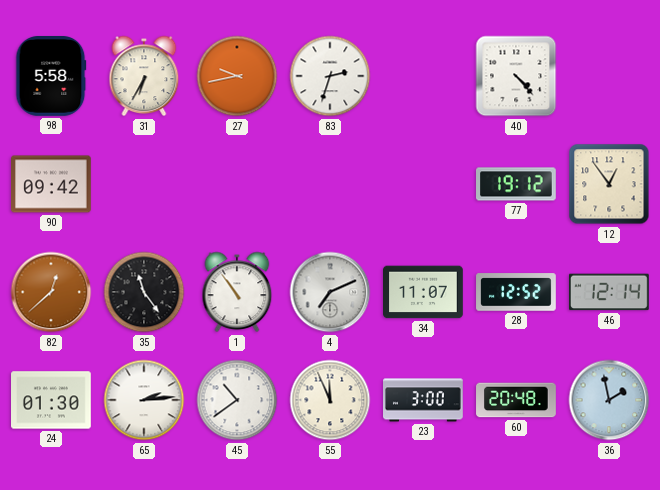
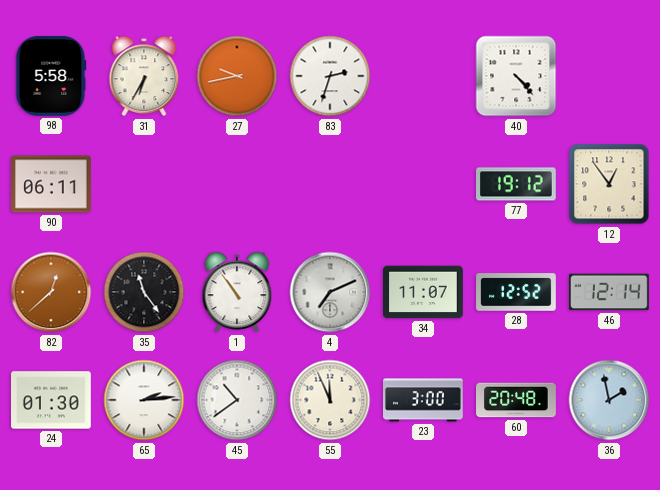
90: 09:42 -> 06:11 (52, 184)
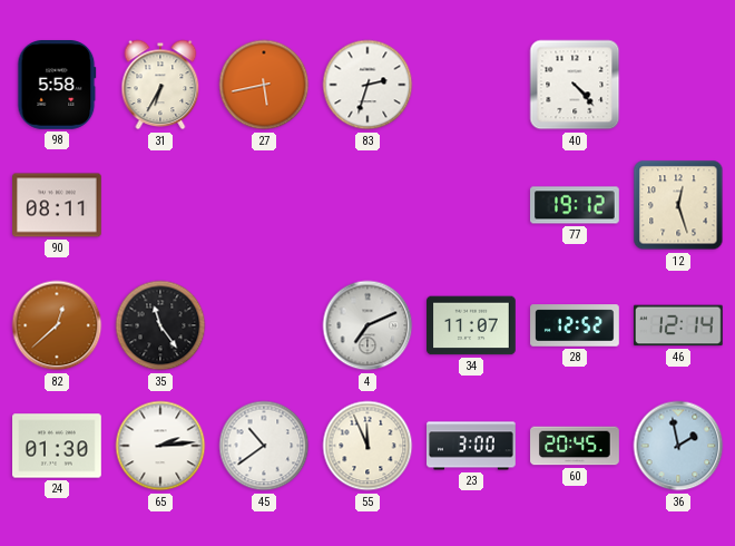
27: 9:43 -> 5:43 (264, 85)
90: 06:11 -> 08:11 (58, 205)
12: 12:54 -> 12:27 (678, 205)
1: 10:54 -> none (237, 292)
60: 20:48 -> 20:45 (575, 446)
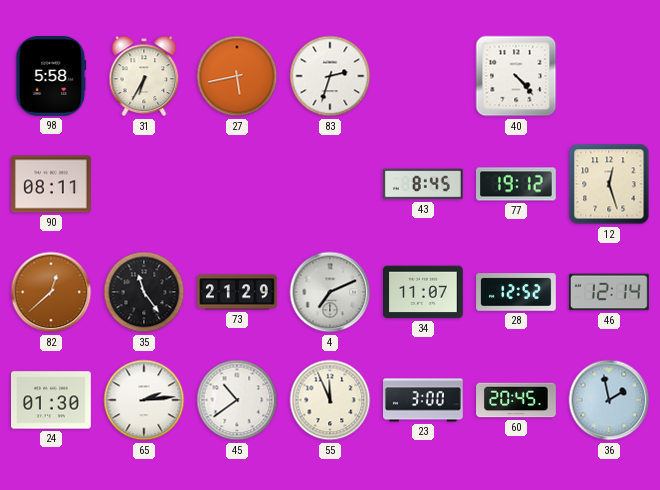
43: none -> 8:45 (424, 184)
73: none -> 21:29 (237, 292)
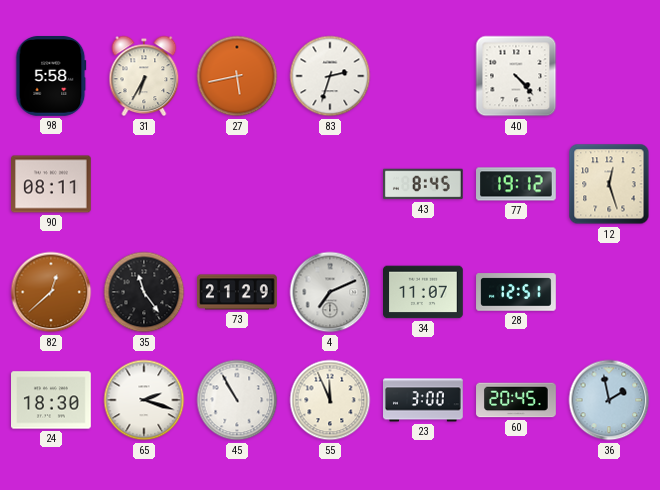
28: 12:52 -> 12:51 (516, 292)
46: 12:14 -> none (609, 292)
24: 01:30 -> 18:30 (52, 400)
65: 2:14 -> 2:18 (144, 400)
45: 10:39 -> 10:55 (237, 400)
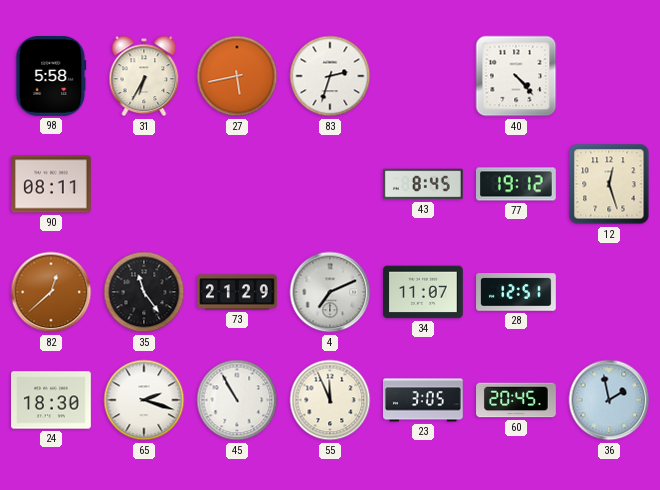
23: 3:00 -> 3:05 (424, 400)
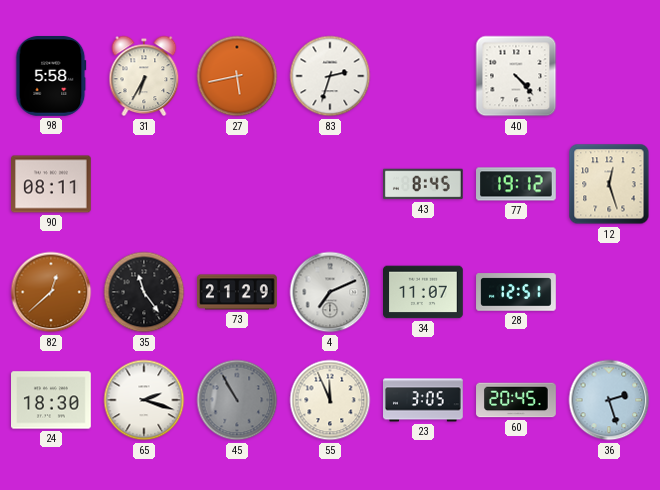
45 dial: white -> grey (237, 400)
36: 1:58 -> 2:27 (609, 400)
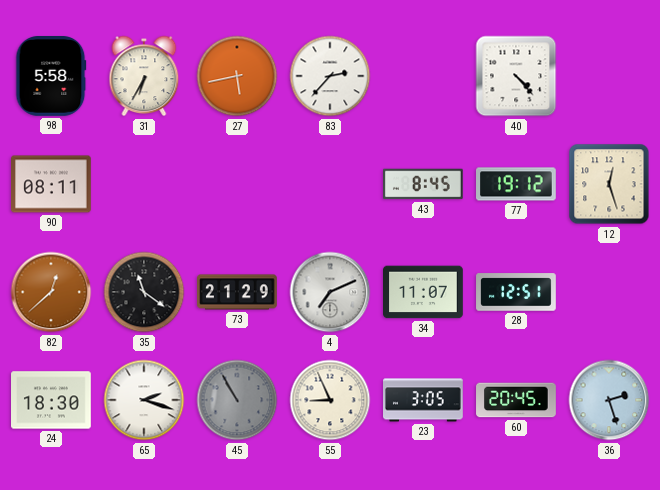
83: 2:33 -> 2:37 (330, 76)
35: 11:24 -> 11:21 (144, 292)
55: 11:56 -> 8:56 (330, 400)
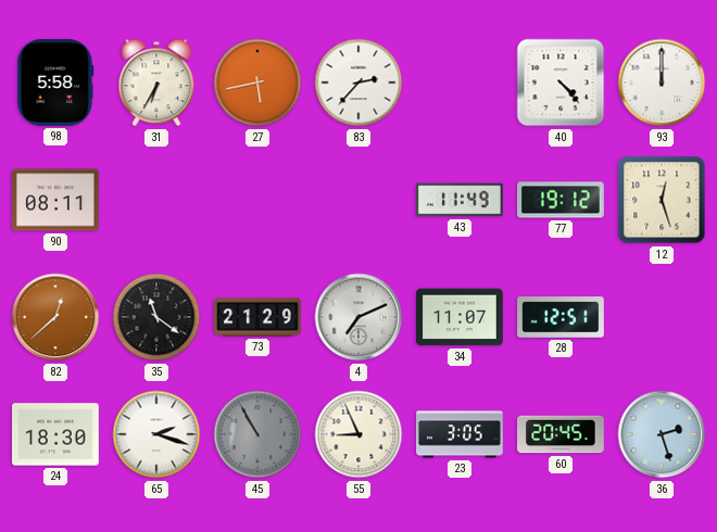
93: none -> 12:00 (662, 83)
43: 8:45 -> 11:49 (461, 200)
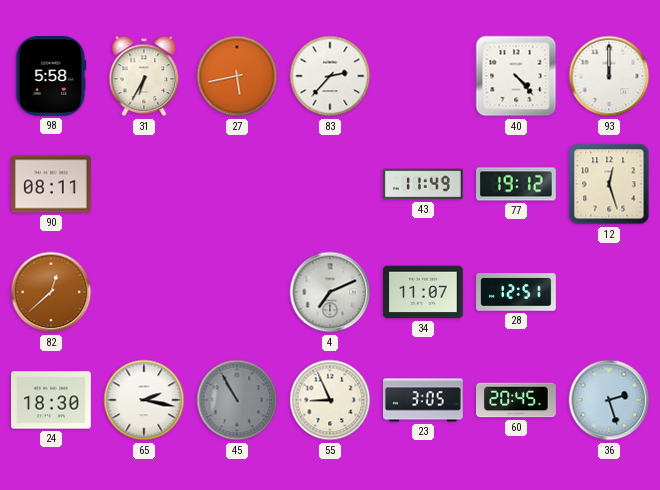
35: 11:21 -> none (156, 317)
73: 21:29 -> none (257, 317)
65: 2:18 -> 2:17 (144, 400)
